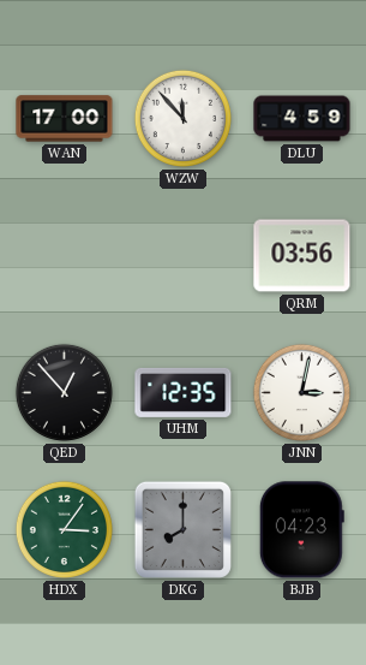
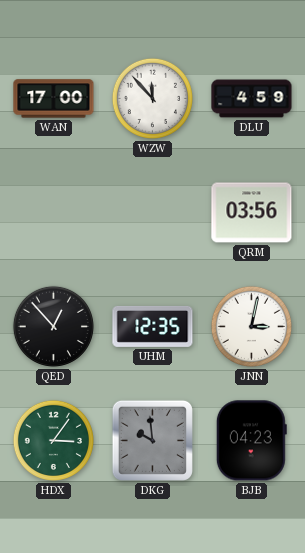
DKG: 8:00 -> 9:59 (152, 440)
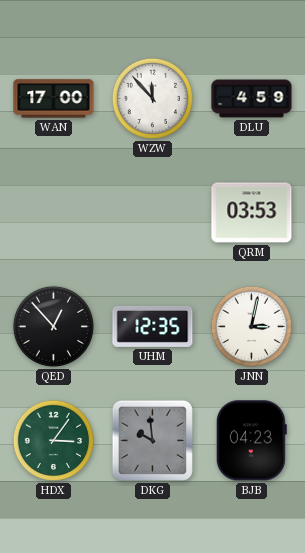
QRM: 03:56 -> 03:53 (252, 213)
